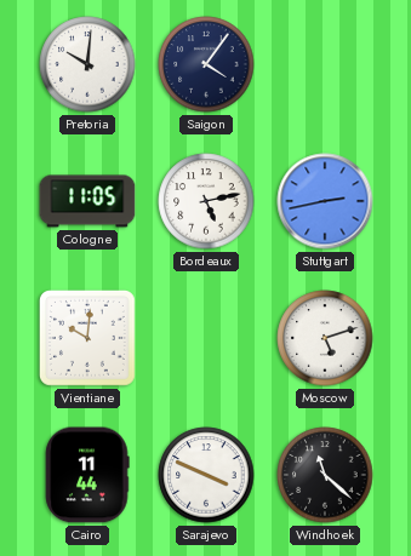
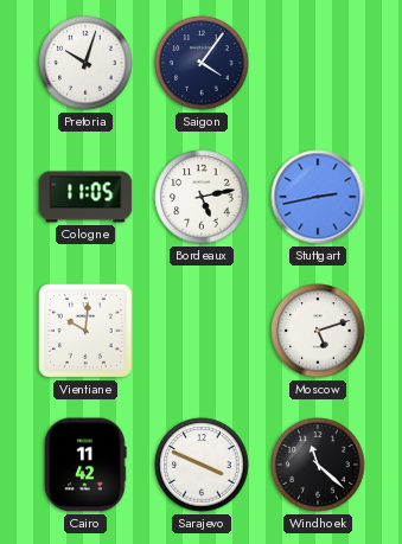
Pretoria: 10:01 -> 10:03 (85, 63)
Cairo: 11:44 -> 11:42 (85, 465)
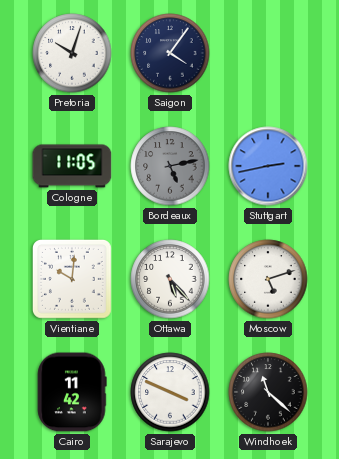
Bordeaux dial: white -> grey (170, 166)
Ottawa: none -> 5:23 (170, 279)
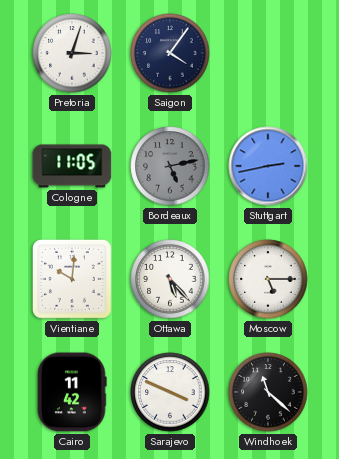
Pretoria: 10:03 -> 3:03 (72, 53)
Moscow: 5:12 -> 5:15 (268, 279)
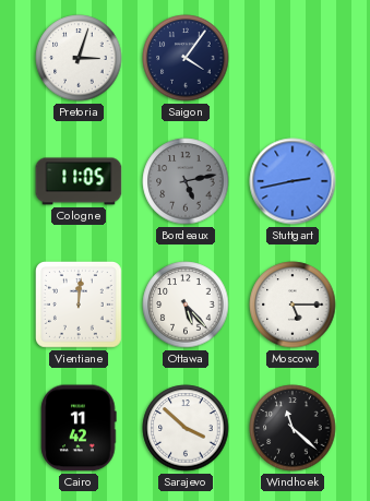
Vientiane: 10:01 -> 12:01 (79, 305)
Sarajevo: 3:49 -> 3:52 (186, 428)
